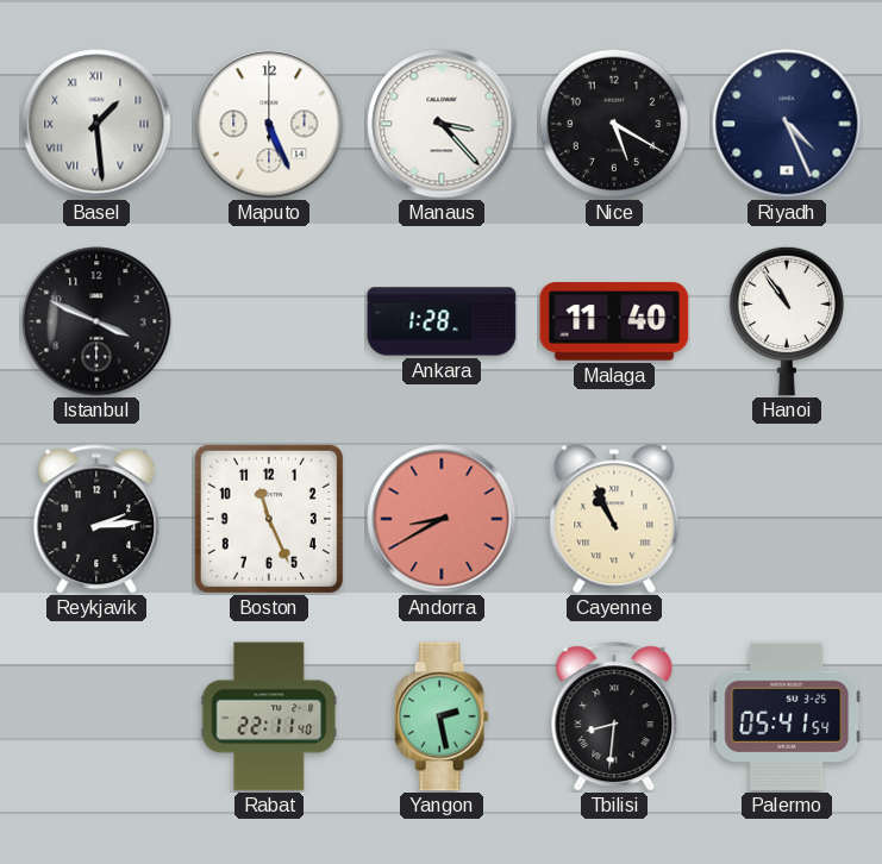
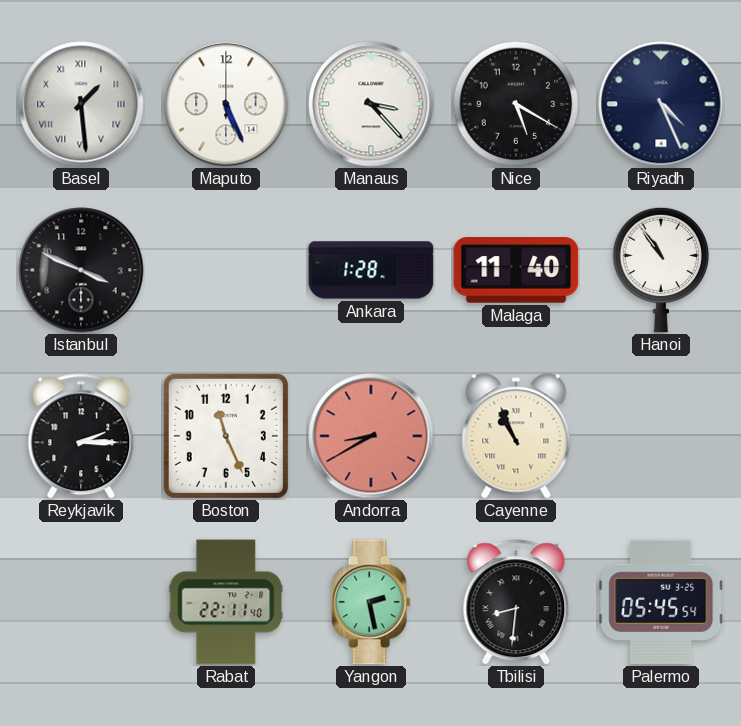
Reykjavik: 2:14 -> 2:15 (81, 436)
Palermo: 05:41 -> 05:45 (661, 602)
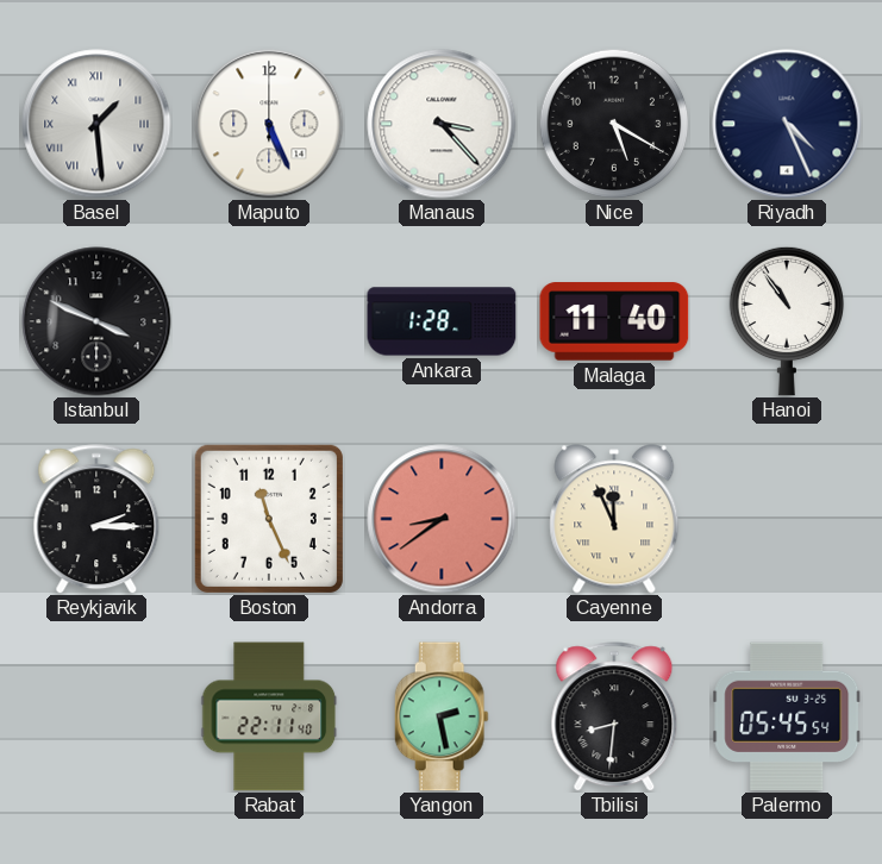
Andorra: 8:40 -> 8:39 (442, 519)
Cayenne: 10:56 -> 11:56 (614, 519)
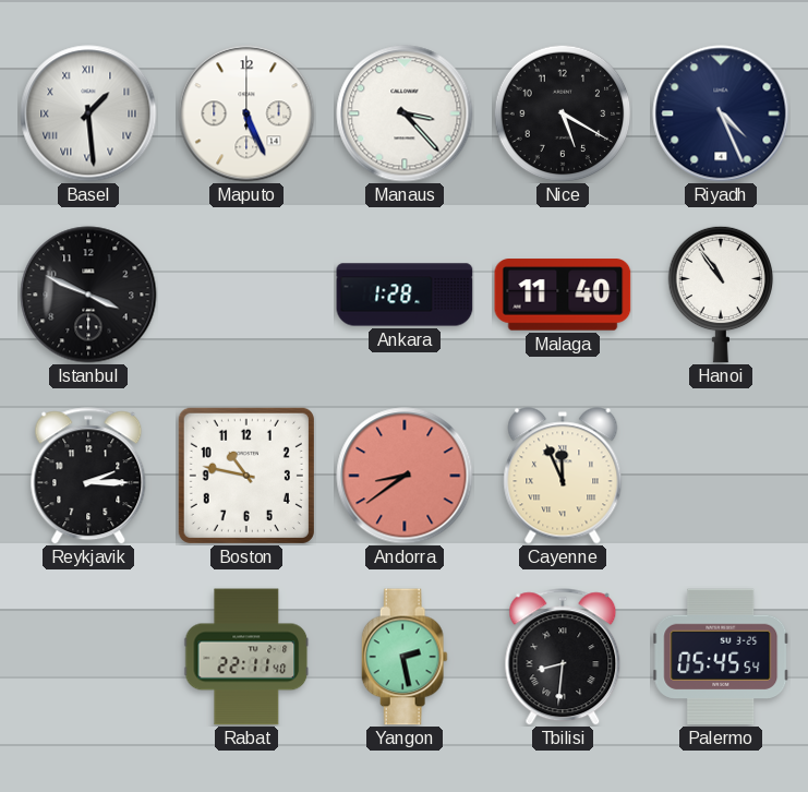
Boston: 11:26 -> 10:47 (246, 476)
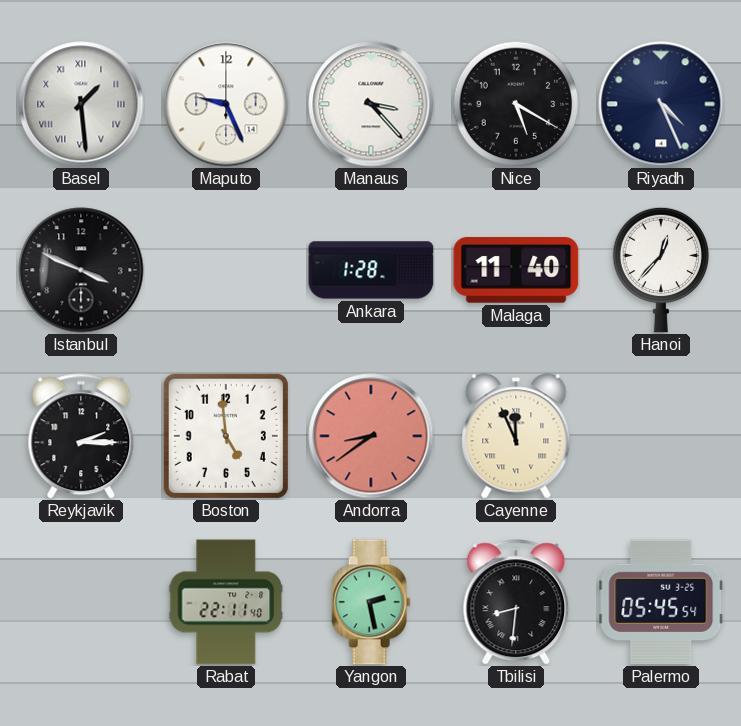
Maputo: 5:26 -> 9:26 (226, 104)
Hanoi: 10:54 -> 12:37 (661, 270)
Boston: 10:47 -> 4:59 (226, 436)
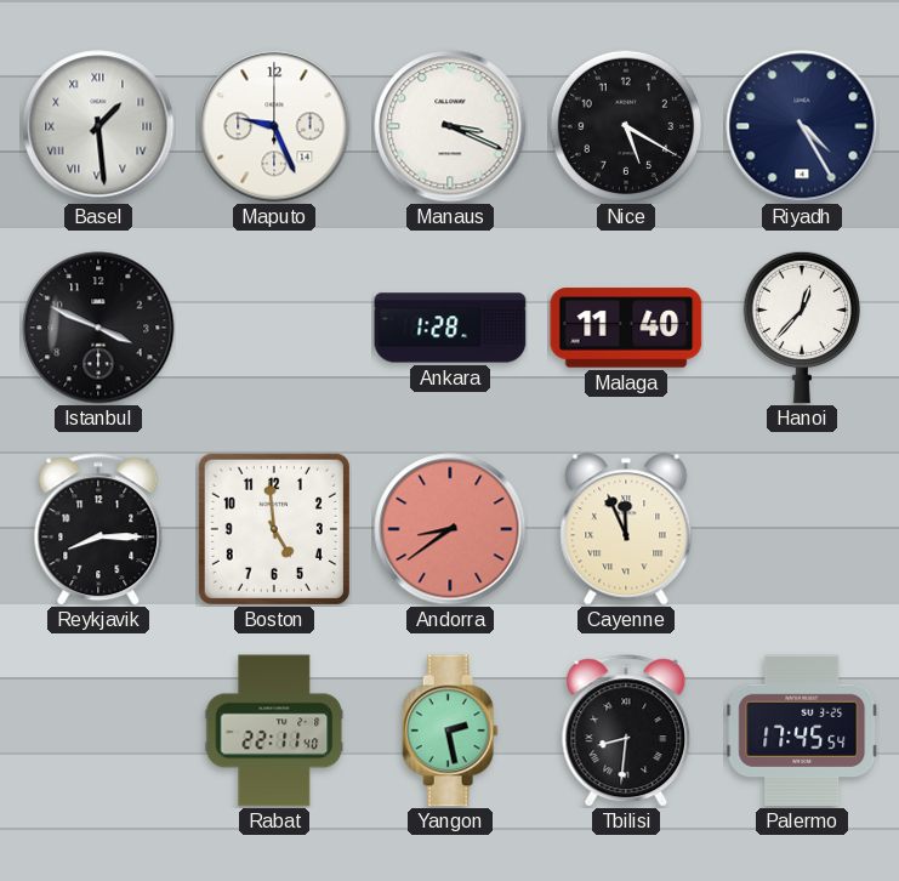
Manaus: 3:23 -> 3:19 (450, 126)
Riyadh: 4:26 -> 4:25 (802, 126)
Reykjavik: 2:15 -> 8:15 (98, 529)
Palermo: 05:45 -> 17:45 (802, 731)
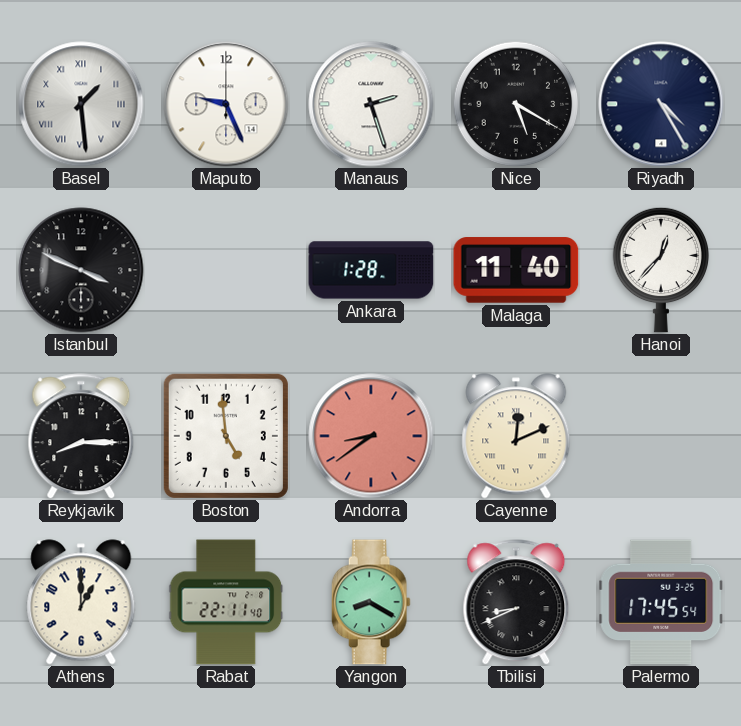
Manaus: 3:19 -> 2:27 (371, 104)
Cayenne: 11:56 -> 12:11 (516, 436)
Athens: none -> 1:00 (81, 602)
Yangon: 2:28 -> 8:20 (371, 602)
Tbilisi: 8:31 -> 8:41 (516, 602)
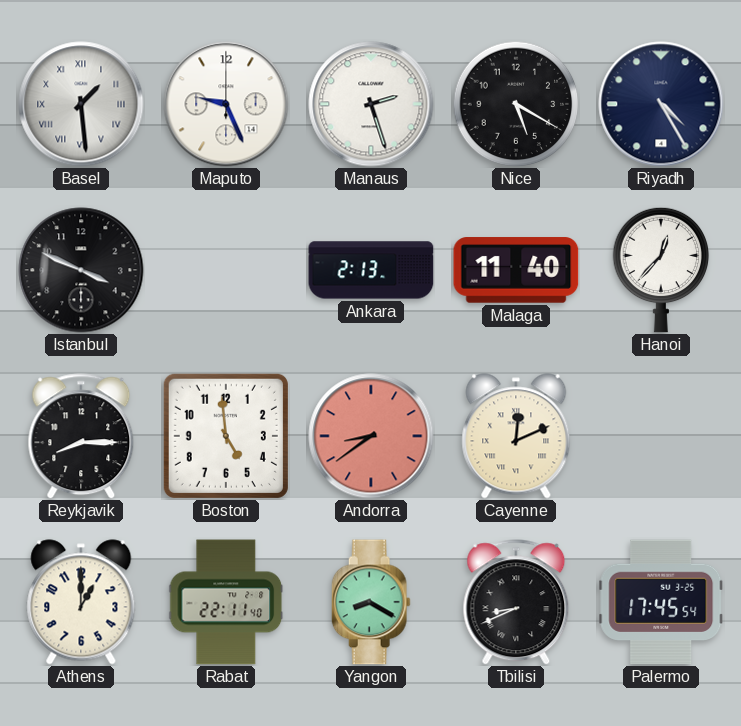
Ankara: 1:28 -> 2:13 (371, 270)
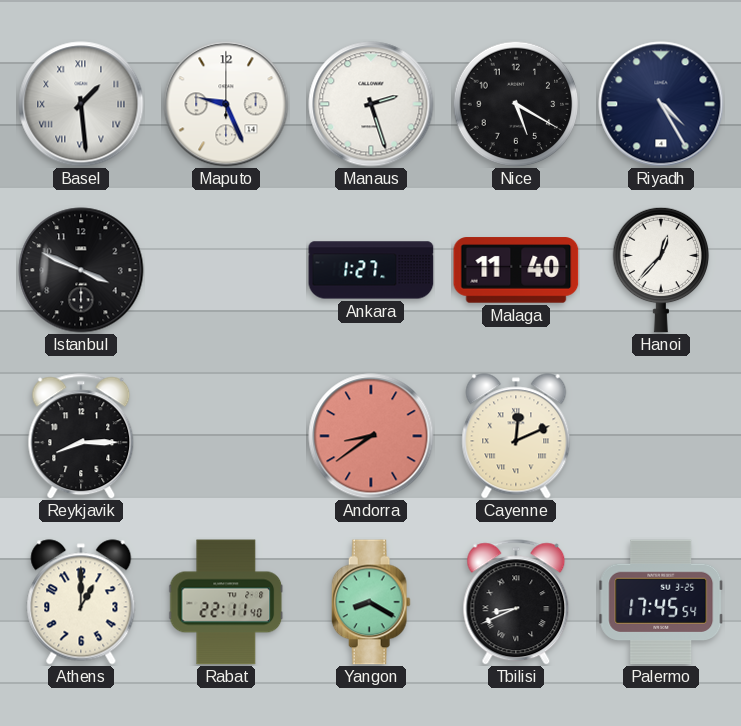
Ankara: 2:13 -> 1:27 (371, 270)
Boston: 4:59 -> none (226, 436)
